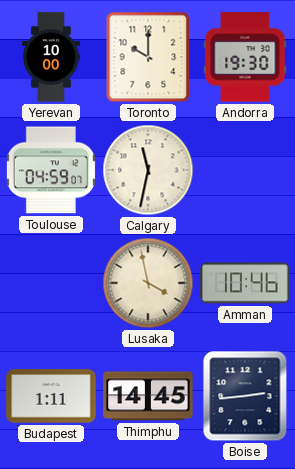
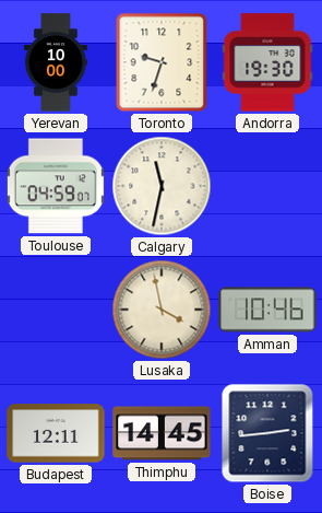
Toronto: 10:00 -> 9:33 (162, 62)
Budapest: 1:11 -> 12:11 (56, 433)
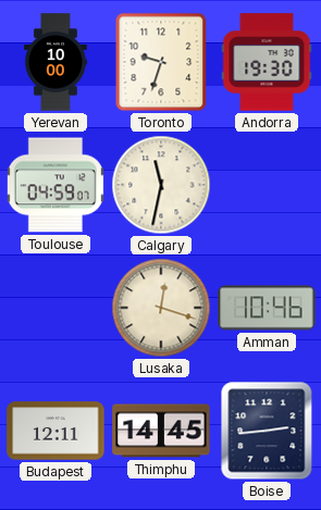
Lusaka: 3:58 -> 12:18 (161, 308)
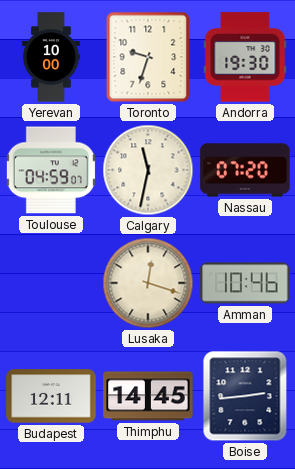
Nassau: none -> 07:20 (245, 170)
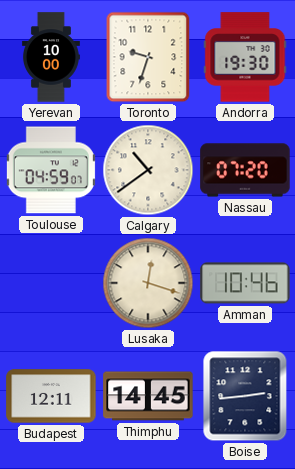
Calgary: 11:32 -> 10:39 (148, 170)
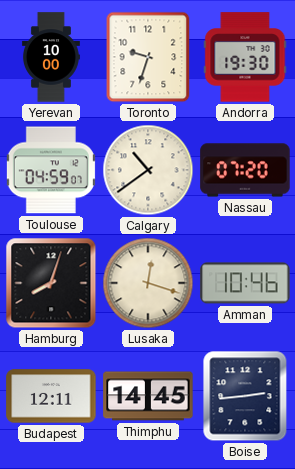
Hamburg: none -> 8:03 (51, 283)
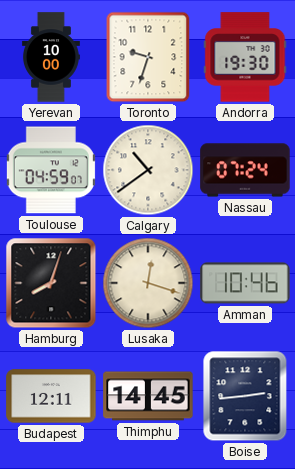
Nassau: 07:20 -> 07:24 (245, 170)
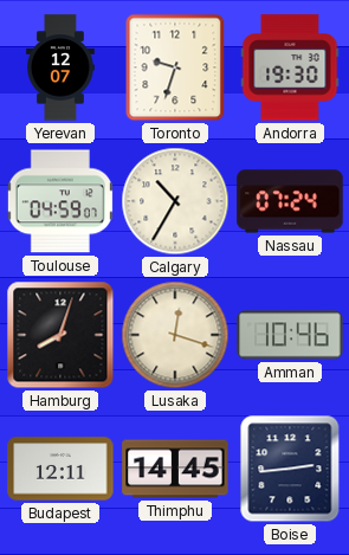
Yerevan: 10:00 -> 12:07 (60, 67)
Calgary: 10:39 -> 10:35 (175, 201)
